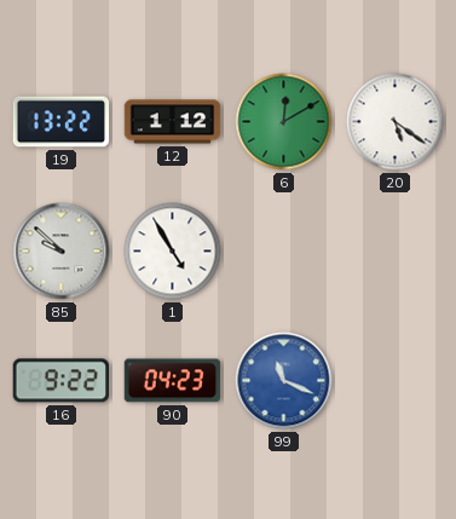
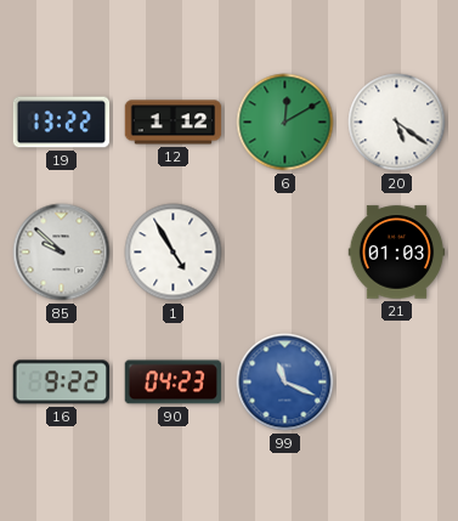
21: none -> 01:03 (397, 253)
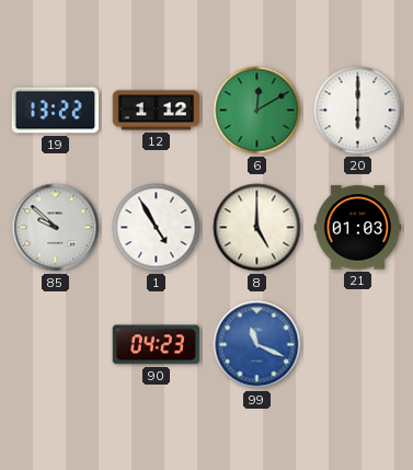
20: 5:21 -> 6:00 (358, 111)
8: none -> 5:00 (257, 228)
16: 9:22 -> none (61, 383)
